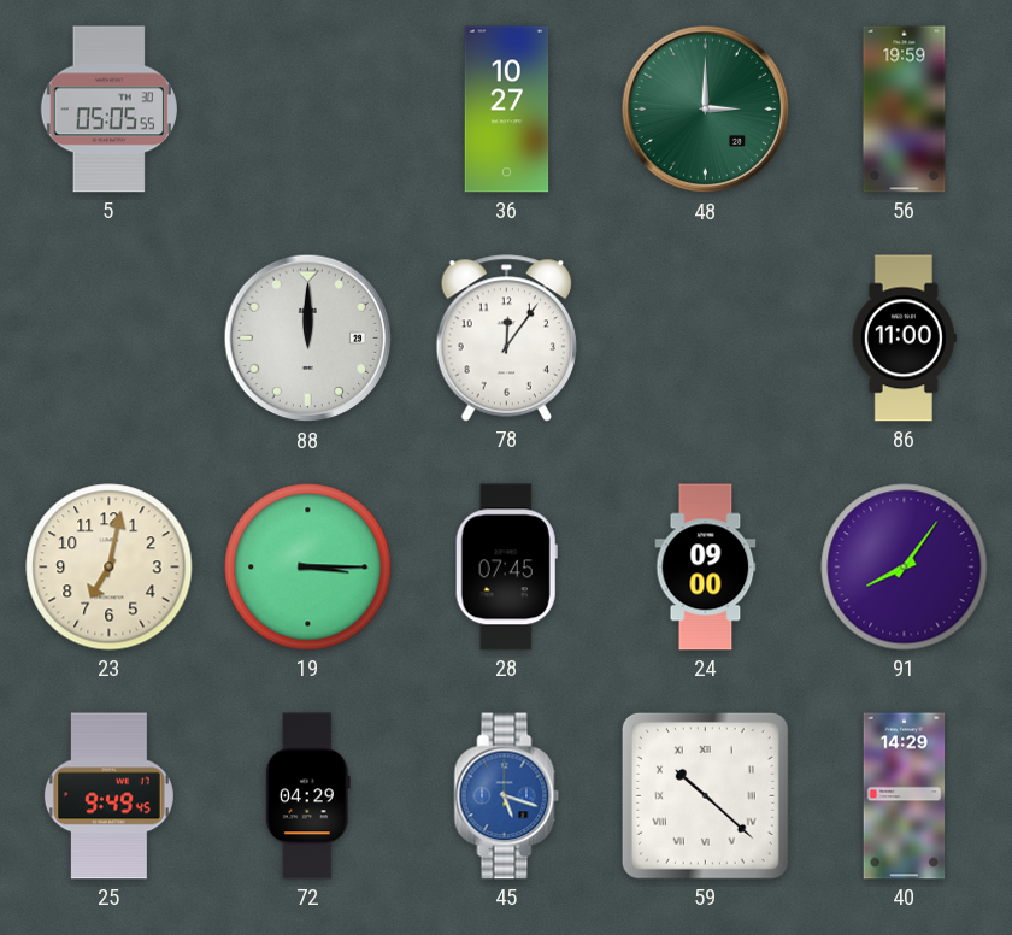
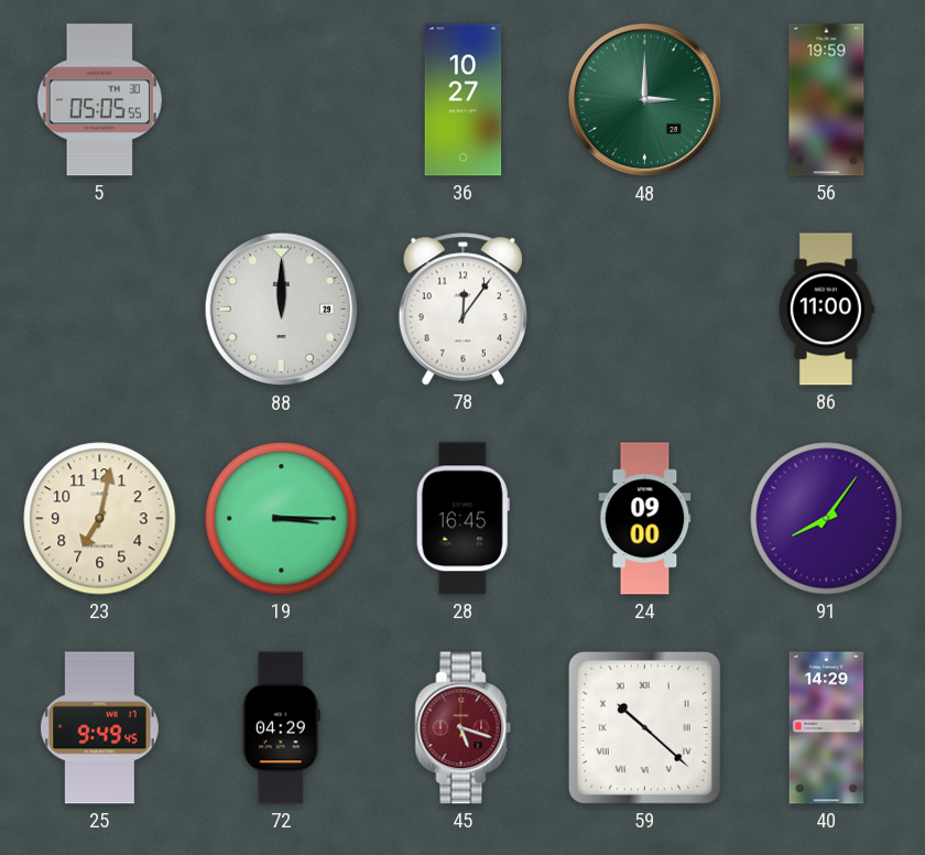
28: 07:45 -> 16:45 (463, 519)
45 dial: blue -> burgundy (464, 728)
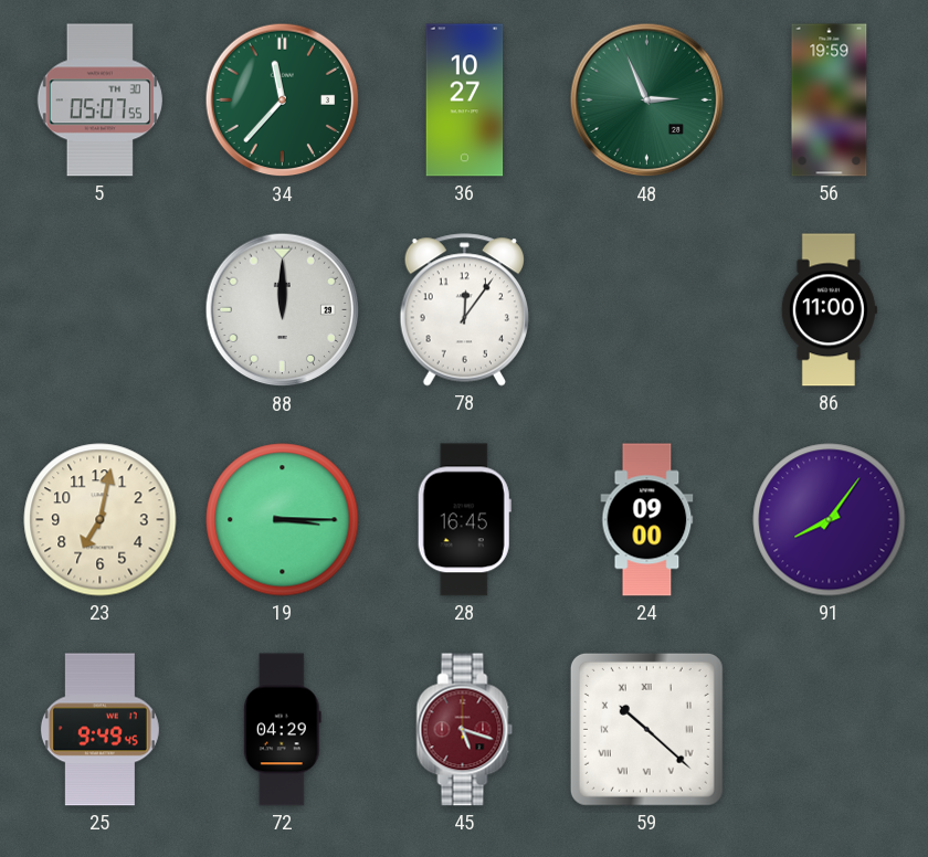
5: 05:05 -> 05:07 (99, 100)
34: none -> 11:37 (283, 100)
48: 3:00 -> 2:56 (647, 100)
40: 14:29 -> none (827, 728)
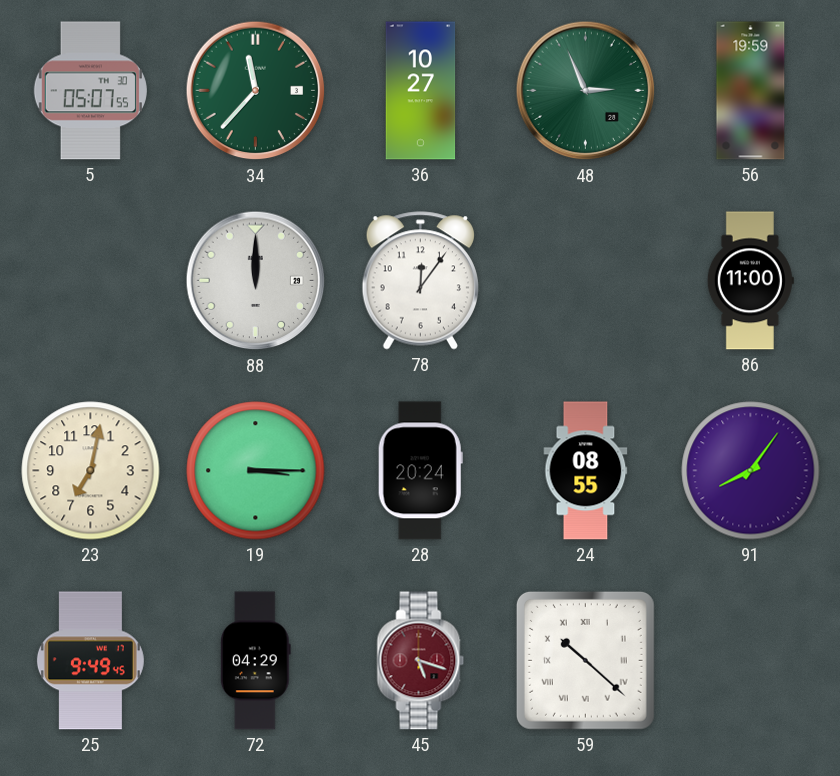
28: 16:45 -> 20:24 (420, 471)
24: 09:00 -> 08:55 (586, 471)
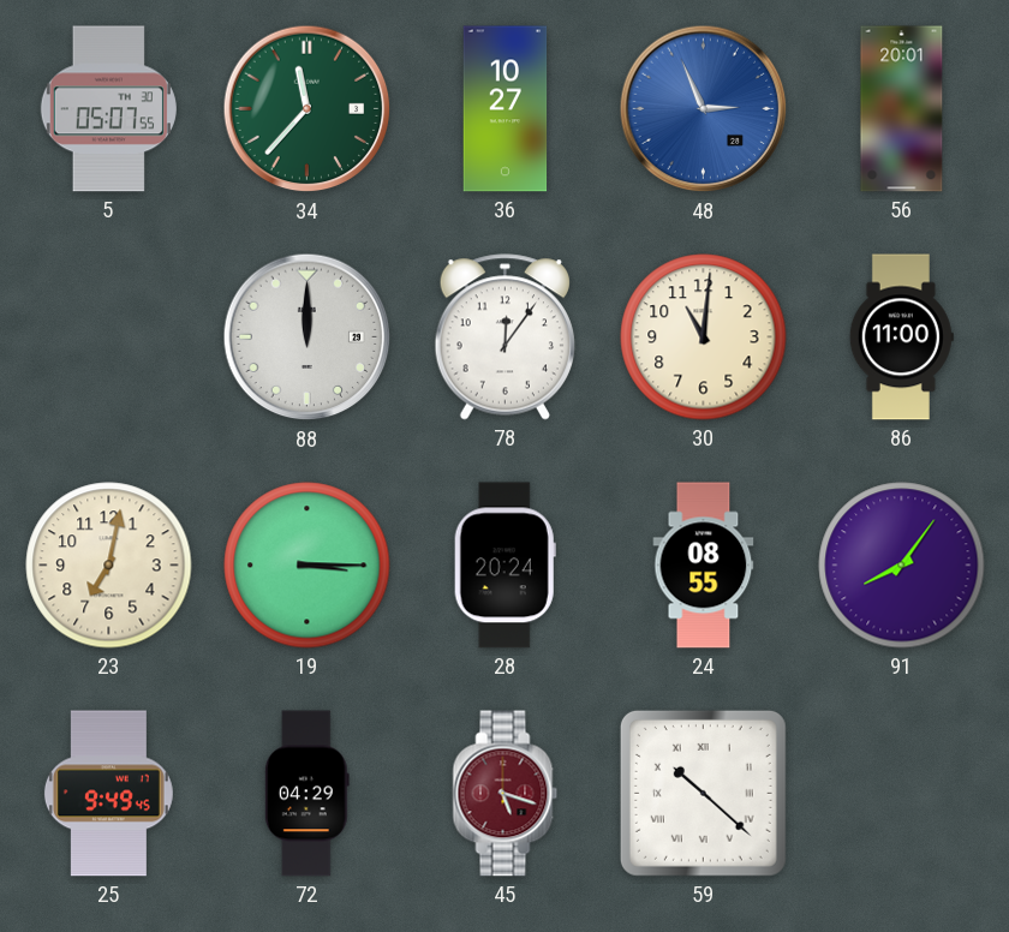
48 dial: green -> blue (704, 109)
56: 19:59 -> 20:01 (902, 109)
30: none -> 11:01 (704, 337)
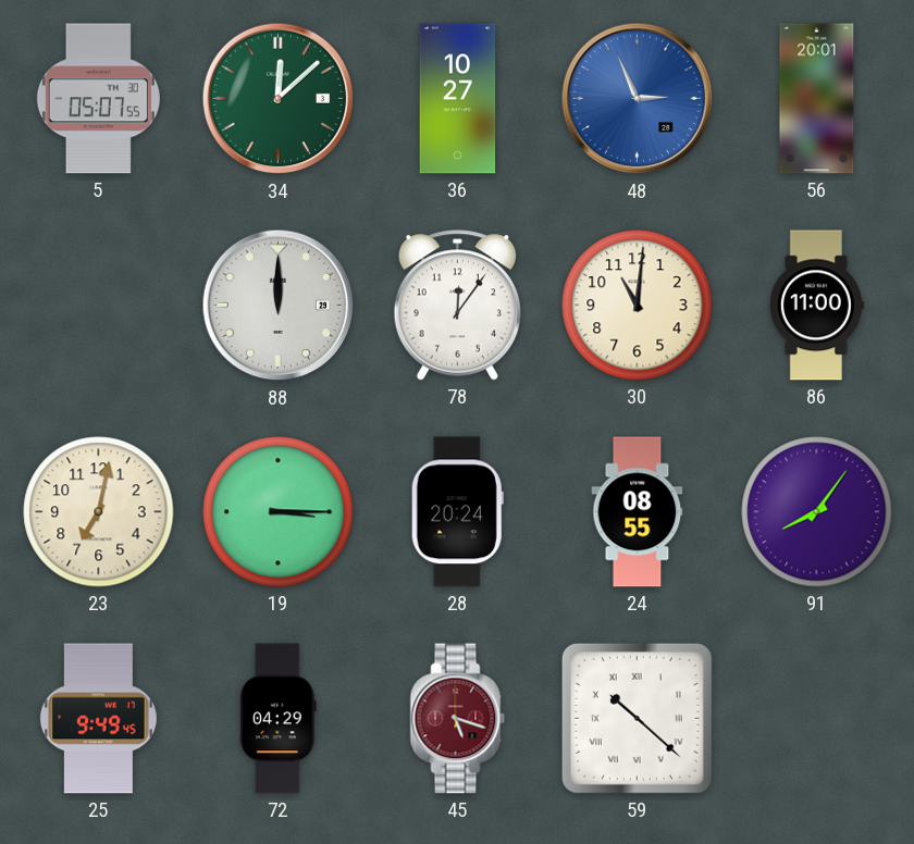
34: 11:37 -> 12:08 (279, 99)
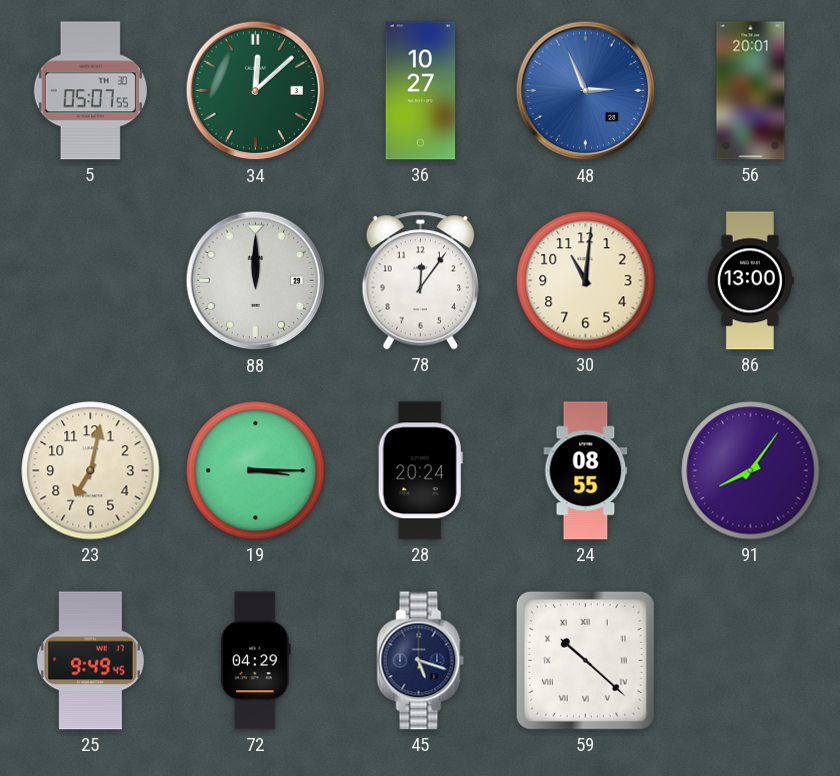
86: 11:00 -> 13:00 (750, 281)
45 dial: burgundy -> navy (421, 661)
